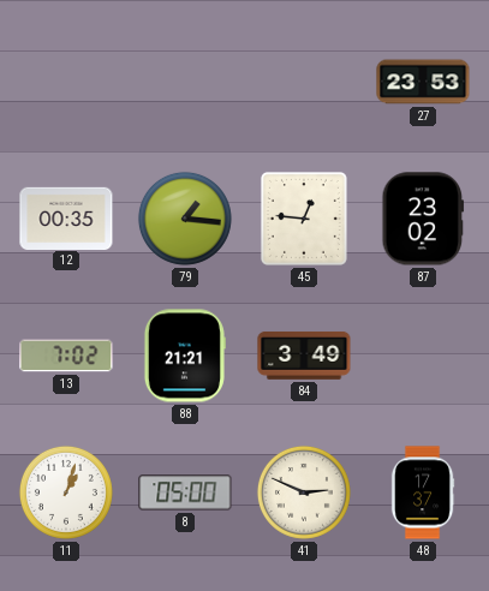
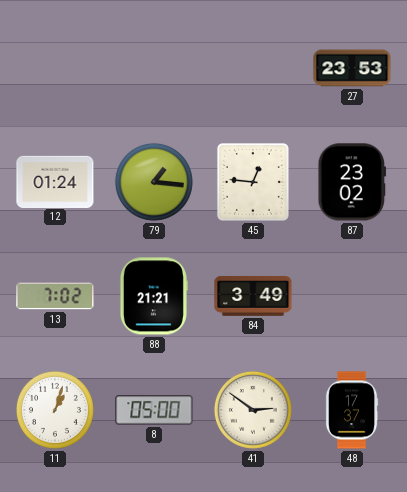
12: 00:35 -> 01:24 (55, 181)
41: 2:49 -> 2:51 (253, 410)
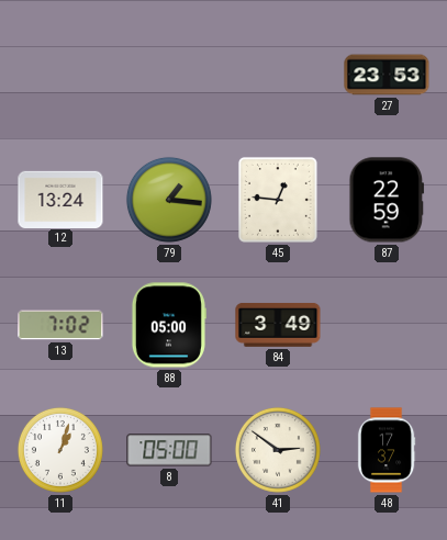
12: 01:24 -> 13:24 (60, 199)
87: 23:02 -> 22:59 (387, 200)
88: 21:21 -> 05:00 (168, 325)
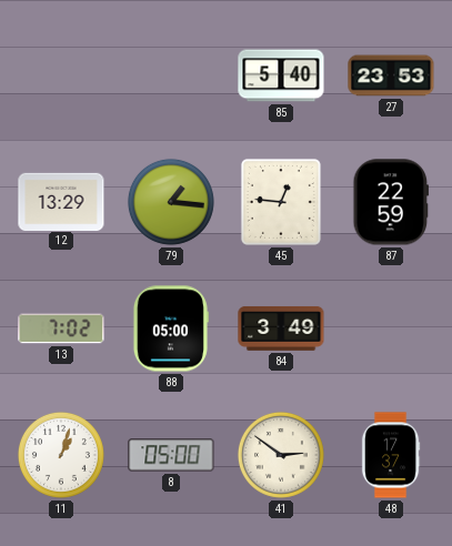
85: none -> 5:40 (281, 75)
12: 13:24 -> 13:29 (61, 201)
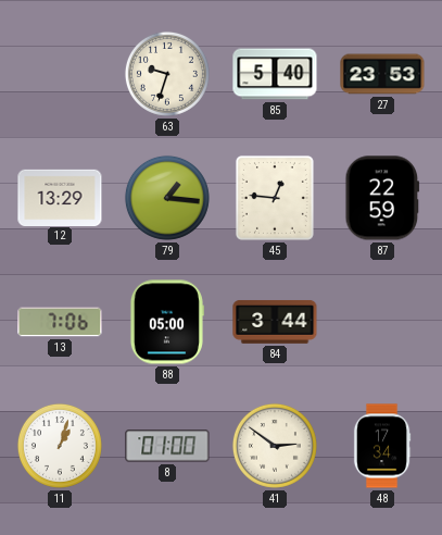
63: none -> 9:33 (167, 74)
13: 7:02 -> 7:06 (60, 322)
84: 3:49 -> 3:44 (275, 322)
8: 05:00 -> 01:00 (167, 446)
48: 17:37 -> 17:34 (382, 446)
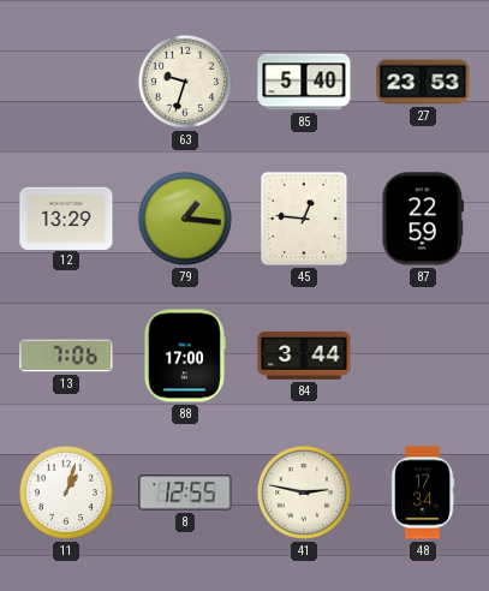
88: 05:00 -> 17:00 (184, 356)
8: 01:00 -> 12:55 (185, 492)
41: 2:51 -> 2:47 (304, 492)
